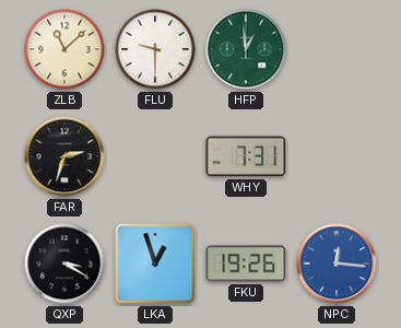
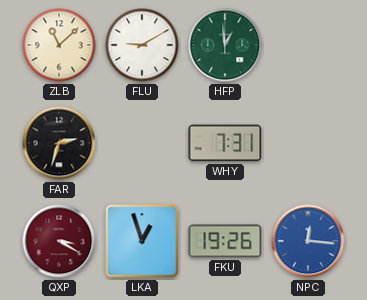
FLU: 9:30 -> 9:10 (142, 45)
QXP dial: black -> burgundy (59, 241)
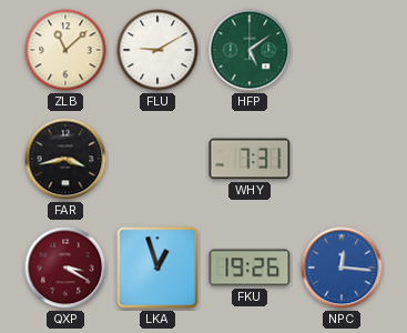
HFP: 12:59 -> 5:09 (250, 50)
FAR: 2:33 -> 3:43 (65, 159)
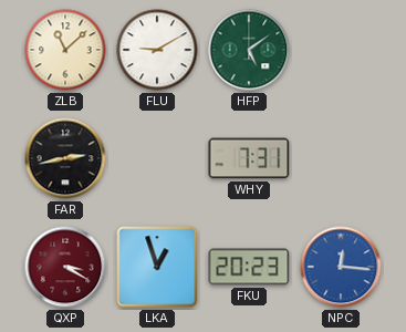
FAR: 3:43 -> 2:43 (65, 158)
FKU: 19:26 -> 20:23 (249, 267)
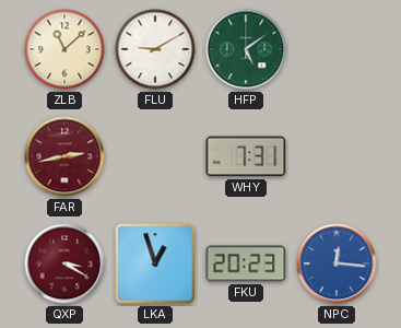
FAR dial: black -> burgundy (64, 156)
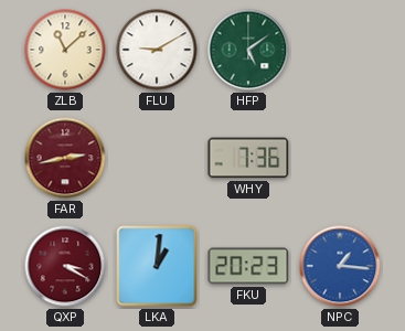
WHY: 7:31 -> 7:36 (248, 158)
LKA: 12:57 -> 1:01 (157, 266)
NPC: 12:16 -> 1:16 (340, 266)
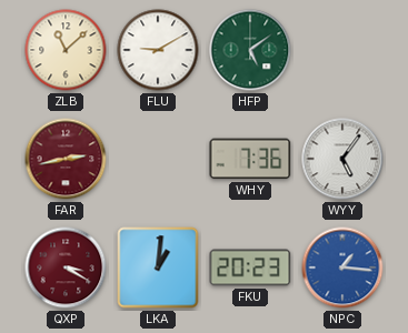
WYY: none -> 5:06 (342, 159)
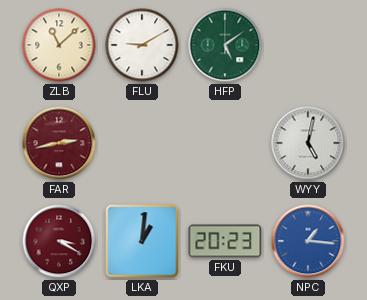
WHY: 7:36 -> none (250, 159)
WYY: 5:06 -> 5:02 (308, 143)
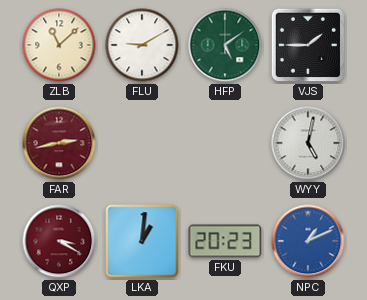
VJS: none -> 1:45 (308, 45)
NPC: 1:16 -> 1:11 (308, 241)
